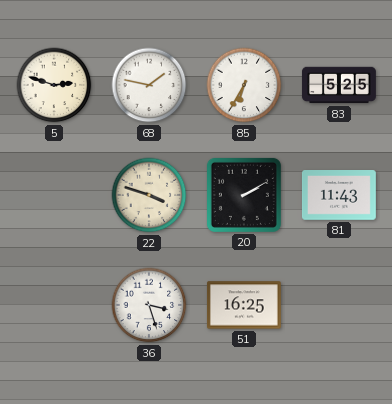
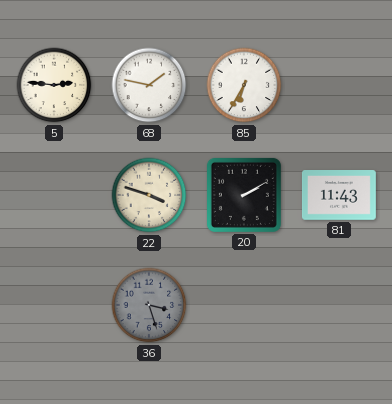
5: 2:48 -> 2:46 (54, 85)
83: 5:25 -> none (339, 85)
36 dial: white -> grey (149, 305)
51: 16:25 -> none (244, 305)
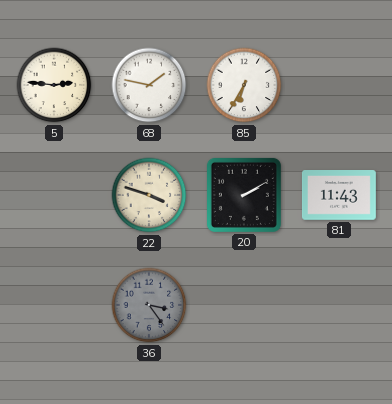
36: 3:27 -> 3:24 (149, 305)
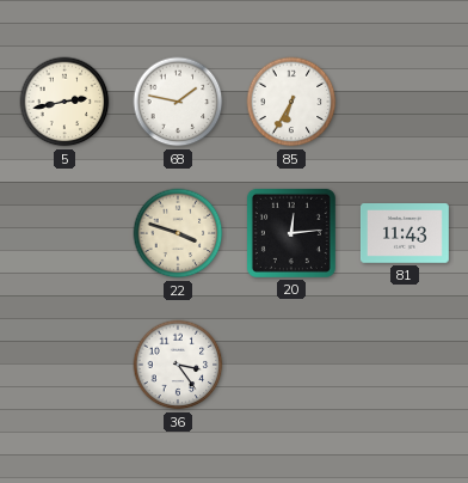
5: 2:46 -> 2:43 (64, 102)
20: 2:10 -> 12:14 (291, 233)
36 dial: grey -> white (178, 365)
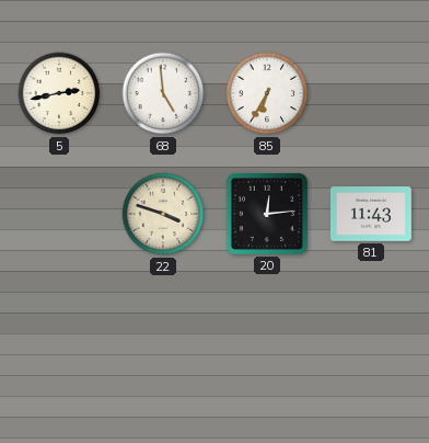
68: 1:47 -> 4:59 (163, 93)
36: 3:24 -> none (178, 365)
